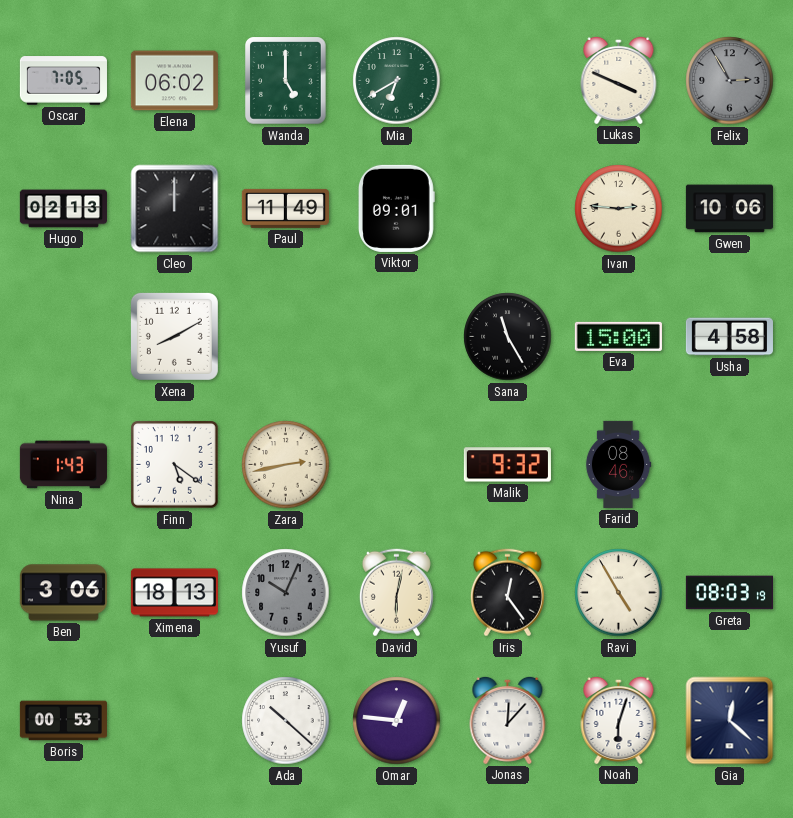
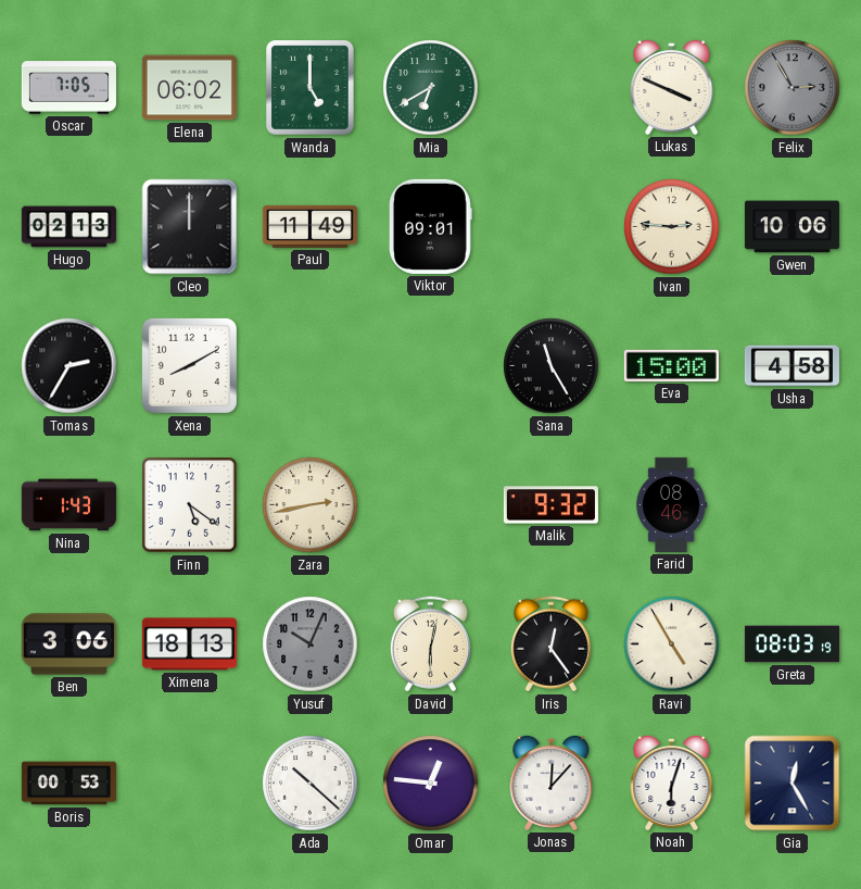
Tomas: none -> 2:35 (69, 366)
Gia: 12:22 -> 12:25 (793, 784)
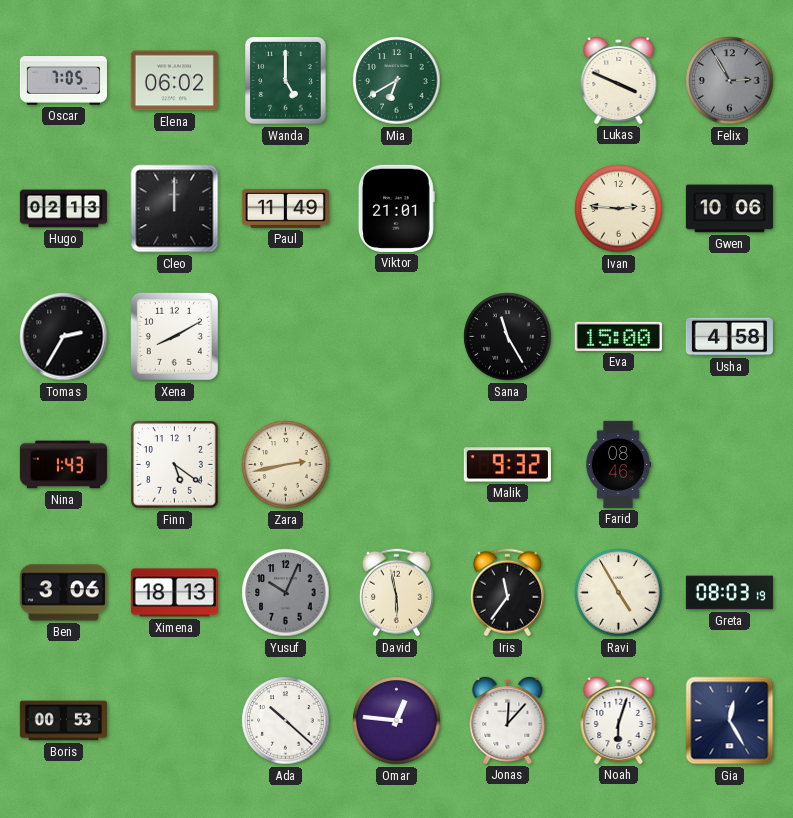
Viktor: 09:01 -> 21:01 (396, 208)
David: 6:02 -> 5:58 (396, 593)
Iris: 12:24 -> 11:36 (507, 593)
